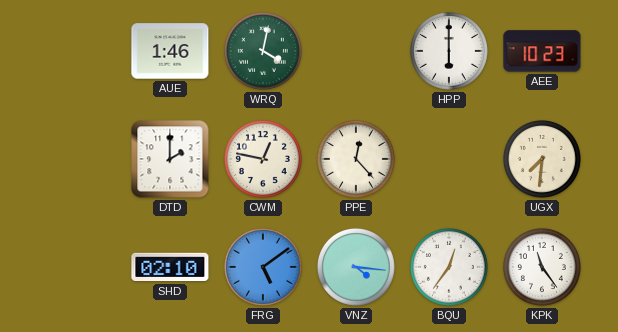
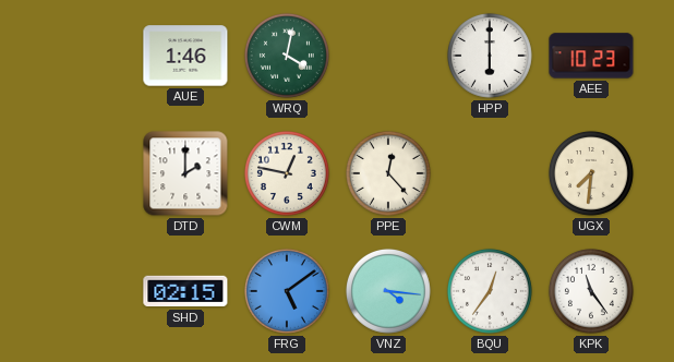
SHD: 02:10 -> 02:15 (185, 291)
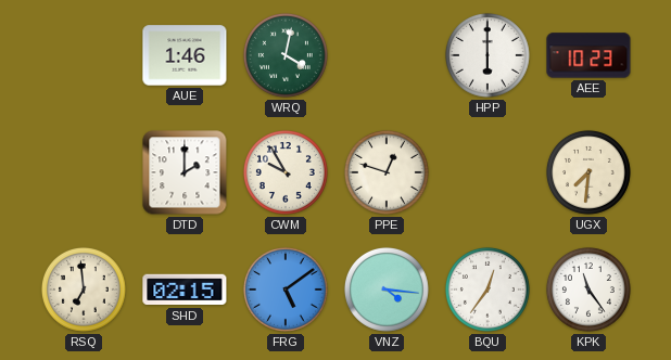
CWM: 12:47 -> 9:55 (286, 172)
PPE: 12:23 -> 12:48 (387, 172)
RSQ: none -> 6:59 (84, 290)
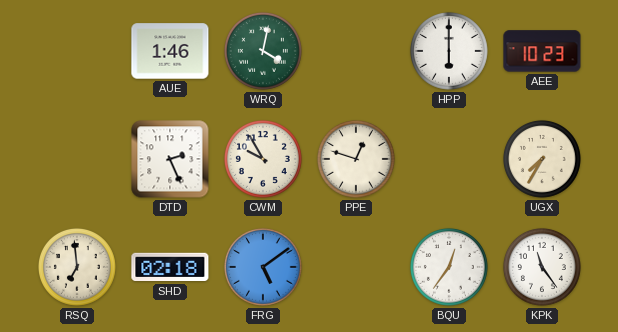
DTD: 2:00 -> 2:26 (170, 159)
UGX: 7:31 -> 7:35 (542, 159)
SHD: 02:15 -> 02:18 (170, 267)
VNZ: 4:16 -> none (387, 290)
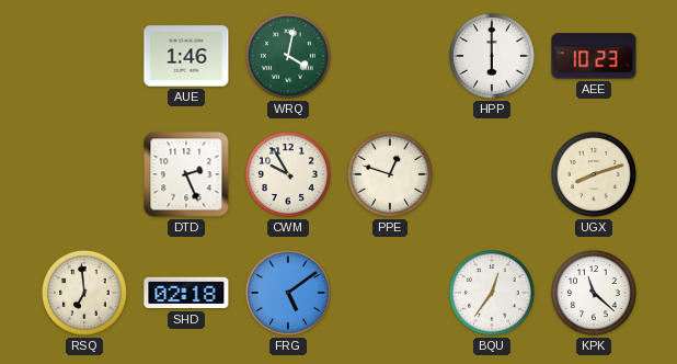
UGX: 7:35 -> 8:12 (594, 174)
KPK: 11:24 -> 11:22 (594, 293)
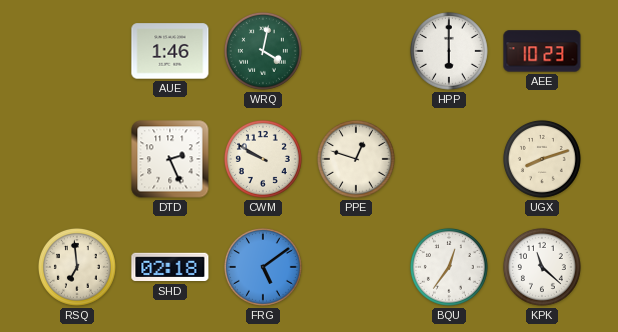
CWM: 9:55 -> 9:50 (263, 159)
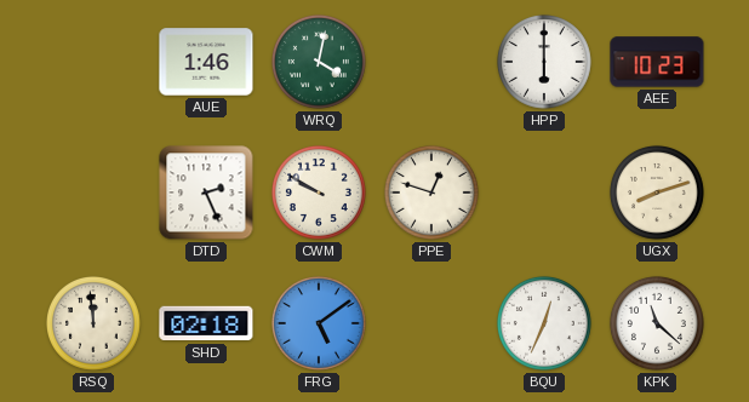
RSQ: 6:59 -> 11:59 (93, 323)
BQU: 12:36 -> 12:34 (544, 323)
